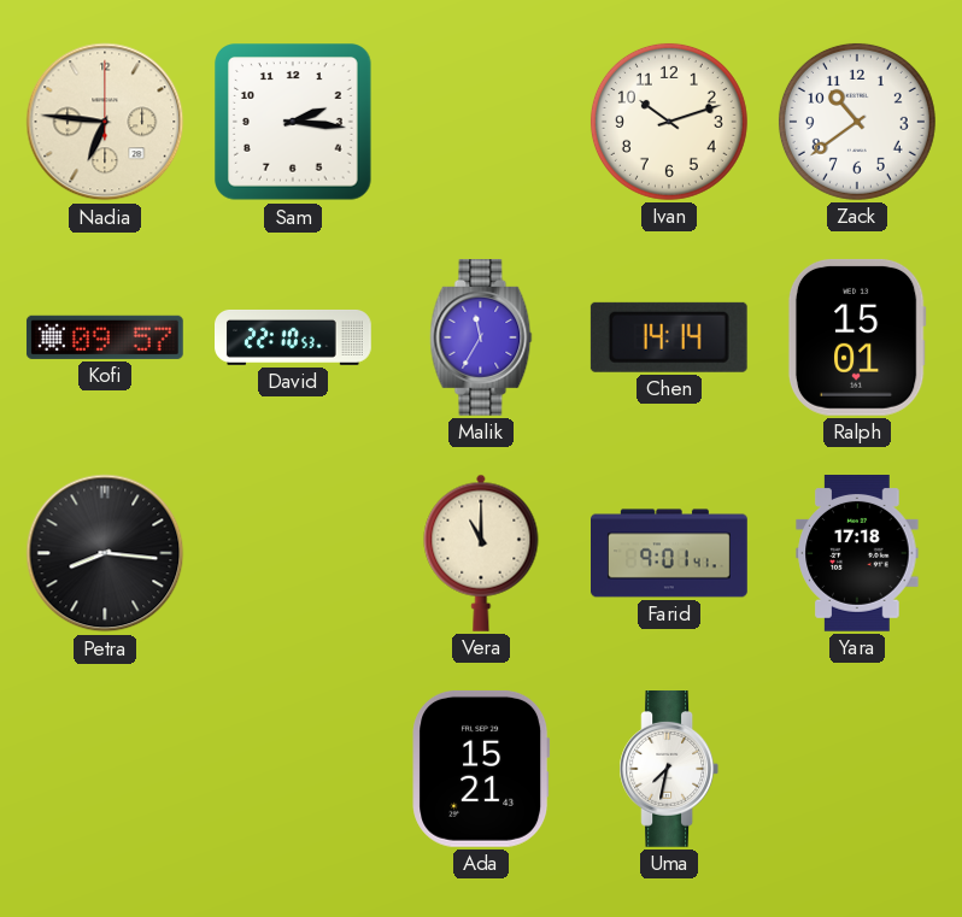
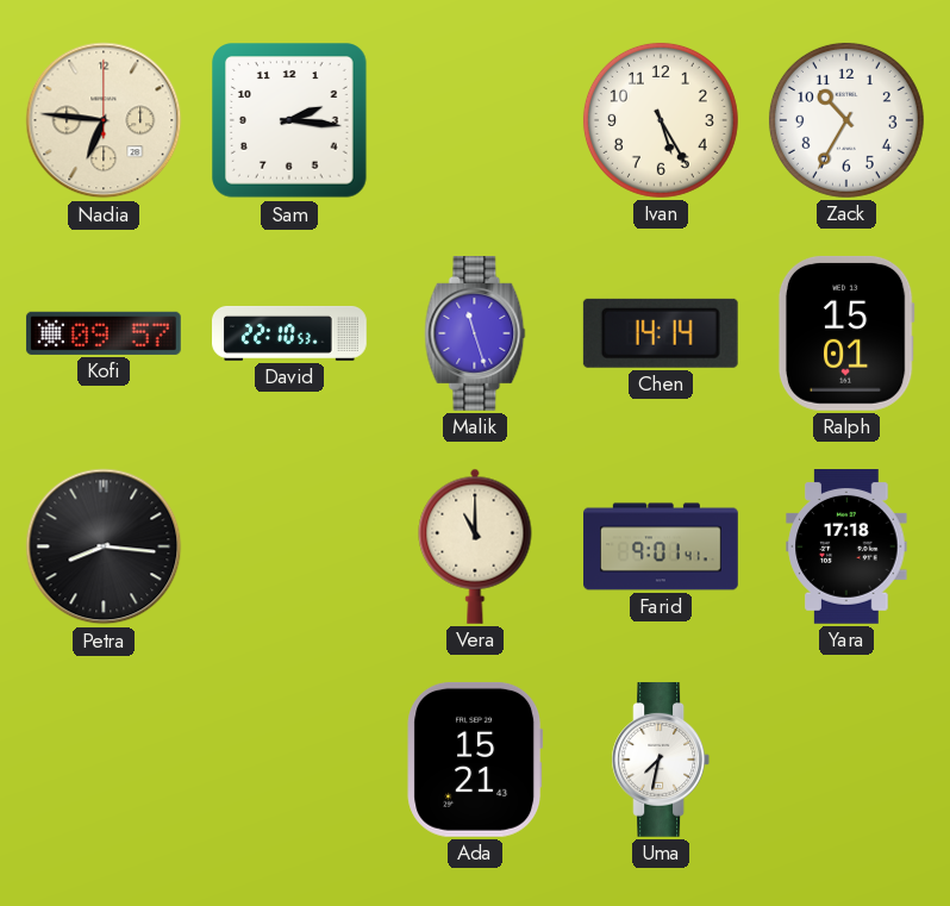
Ivan: 10:12 -> 5:25 (661, 120)
Zack: 10:39 -> 10:35 (846, 120)
Malik: 11:35 -> 11:27 (475, 335)
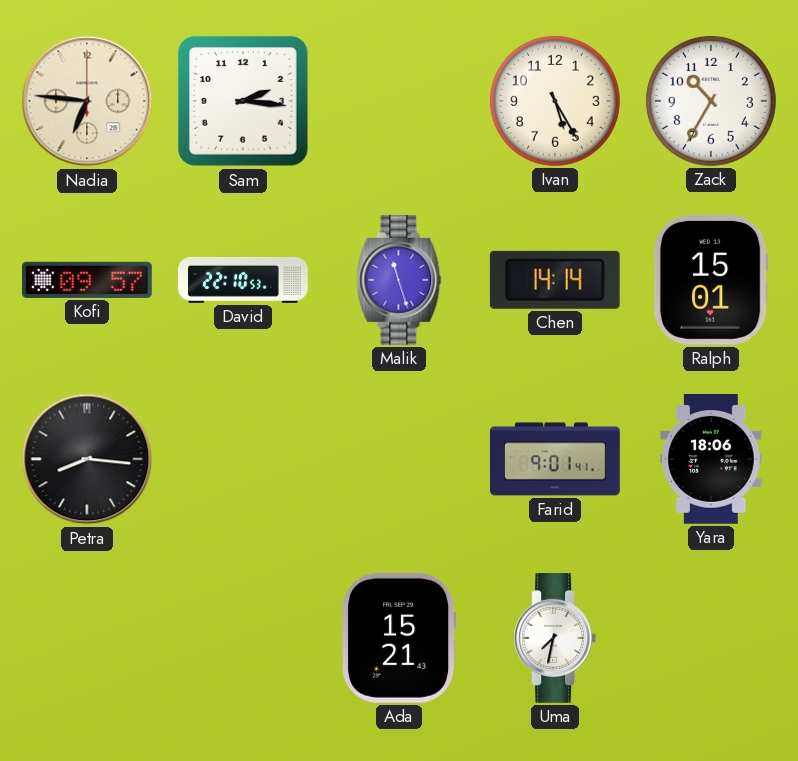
Vera: 11:00 -> none (475, 546)
Yara: 17:18 -> 18:06 (711, 460)
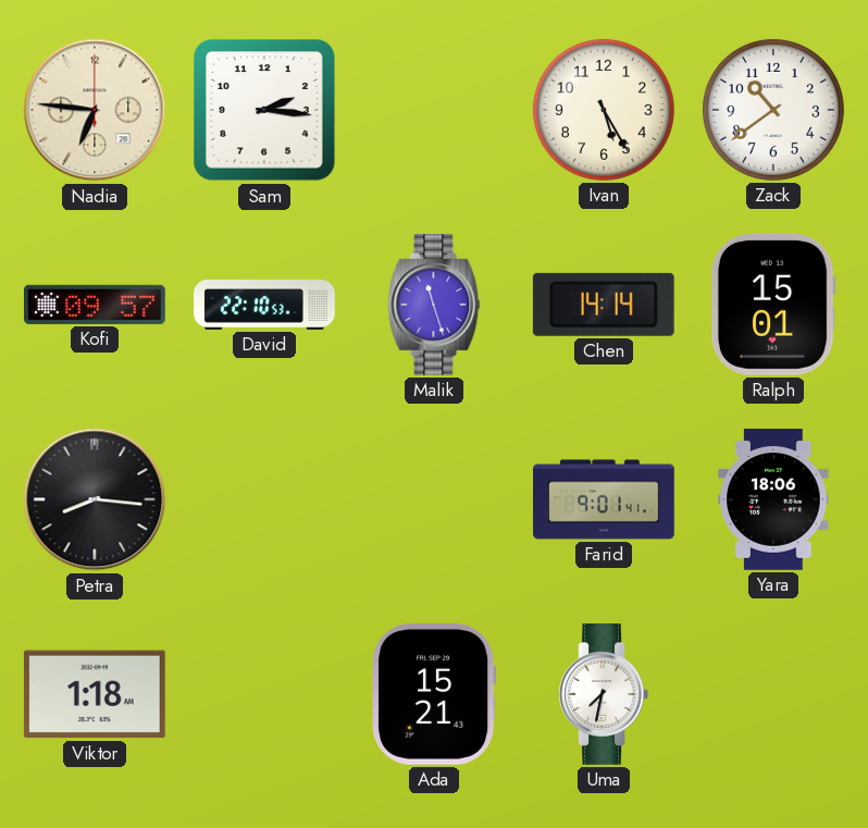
Zack: 10:35 -> 10:39 (773, 110)
Viktor: none -> 1:18 (95, 694)
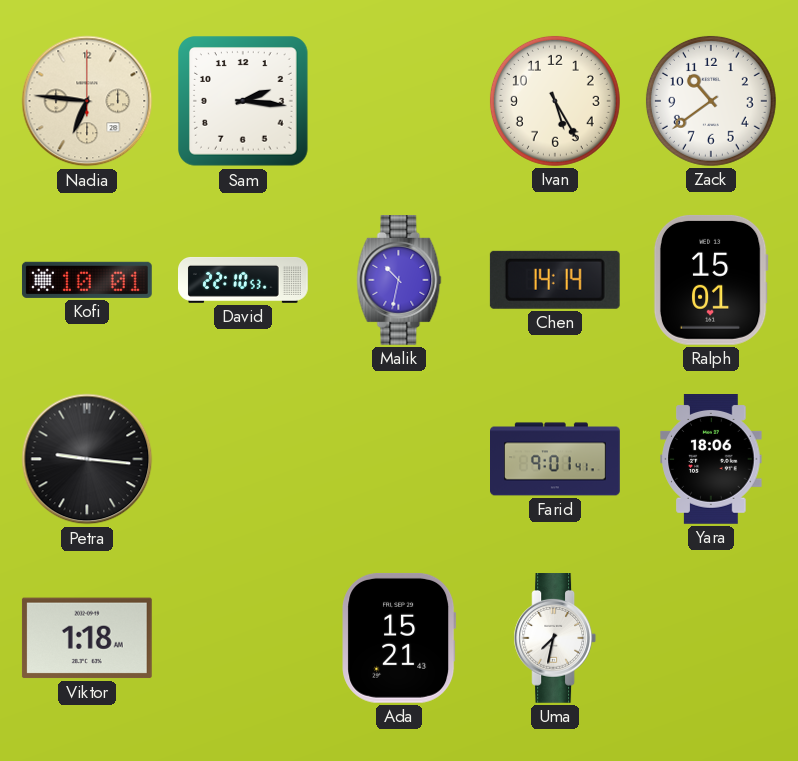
Kofi: 09:57 -> 10:01 (87, 280)
Malik: 11:27 -> 10:32 (399, 281)
Petra: 8:16 -> 9:16 (87, 459)
